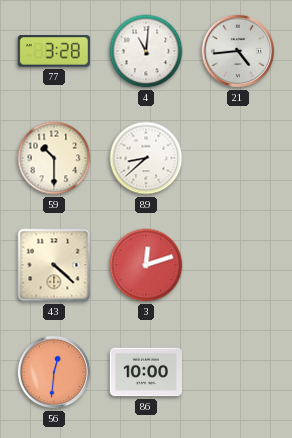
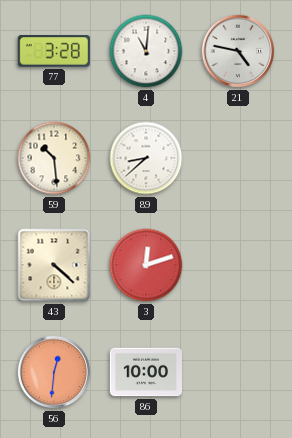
21: 4:44 -> 4:47 (238, 51)
59: 10:30 -> 10:29 (54, 158)
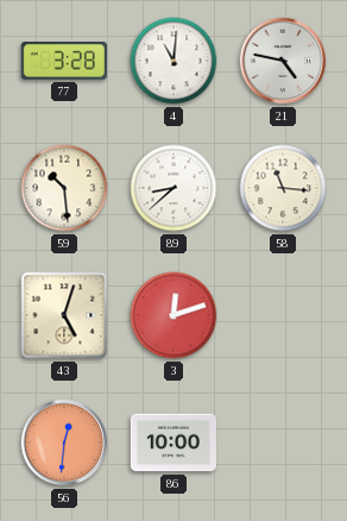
58: none -> 11:16 (283, 188)
43: 4:22 -> 5:03 (64, 315)
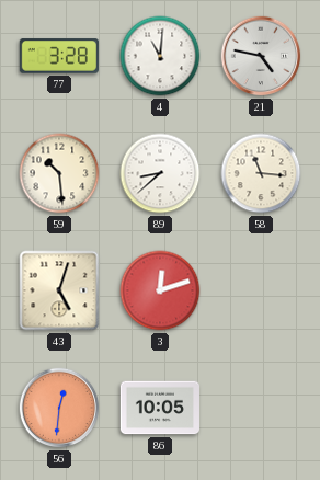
86: 10:00 -> 10:05 (159, 408)
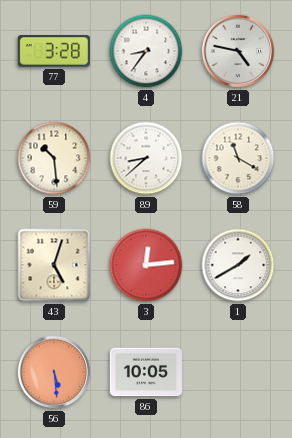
4: 11:01 -> 8:36 (146, 51)
58: 11:16 -> 11:20 (238, 158)
3: 12:12 -> 12:14 (146, 265)
1: none -> 1:40 (238, 265)
56: 12:31 -> 5:29 (54, 372)
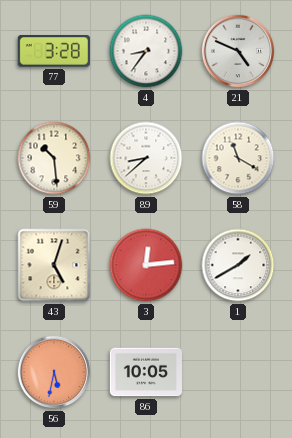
21: 4:47 -> 4:49 (238, 51)
56: 5:29 -> 5:32 (54, 372)
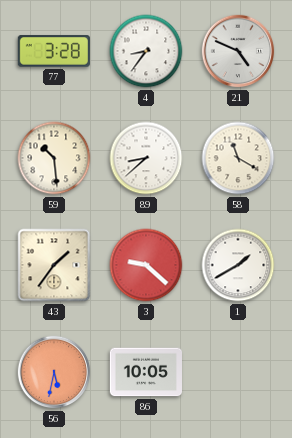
43: 5:03 -> 1:36 (54, 265)
3: 12:14 -> 9:22 (146, 265)
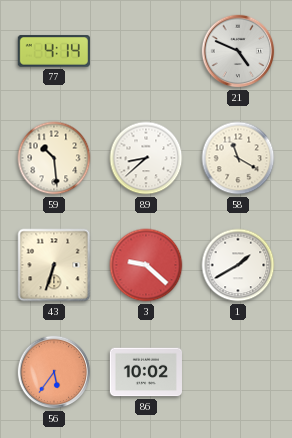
77: 3:28 -> 4:14 (54, 51)
4: 8:36 -> none (146, 51)
43: 1:36 -> 6:33 (54, 265)
56: 5:32 -> 5:36 (54, 372)
86: 10:05 -> 10:02 (145, 372)
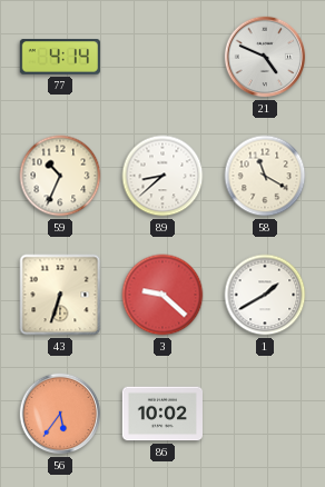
59: 10:29 -> 10:34 (60, 176)
